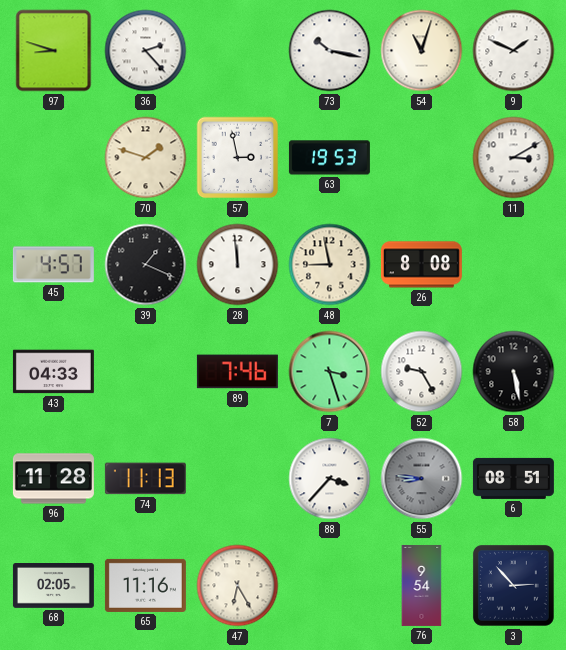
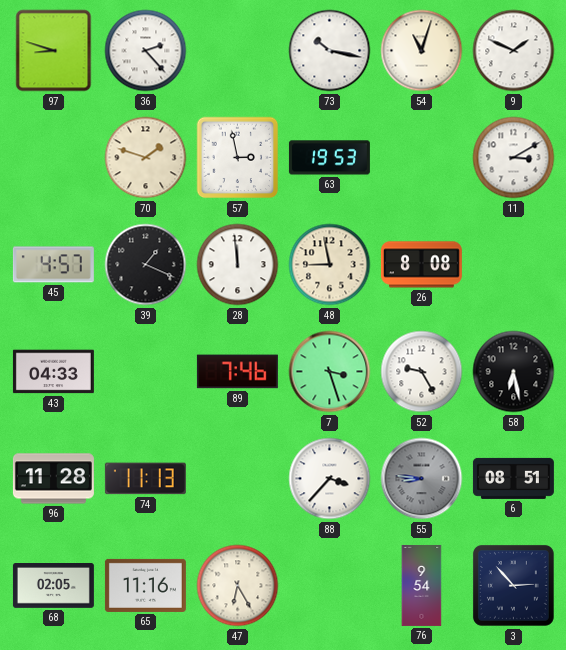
58: 5:28 -> 6:28 (514, 372)
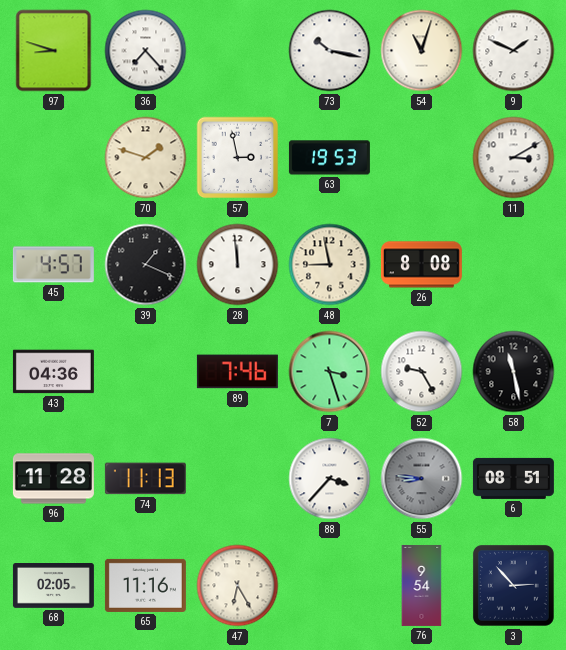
36: 2:23 -> 7:23 (146, 51)
43: 04:33 -> 04:36 (53, 372)
58: 6:28 -> 11:28 (514, 372)
